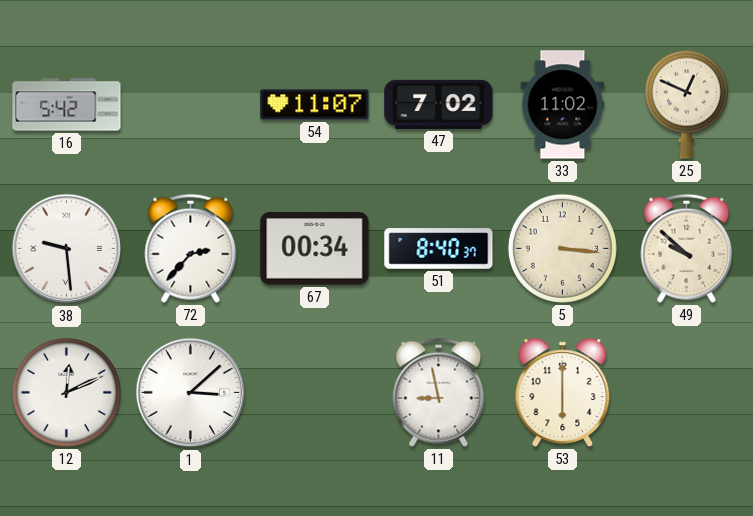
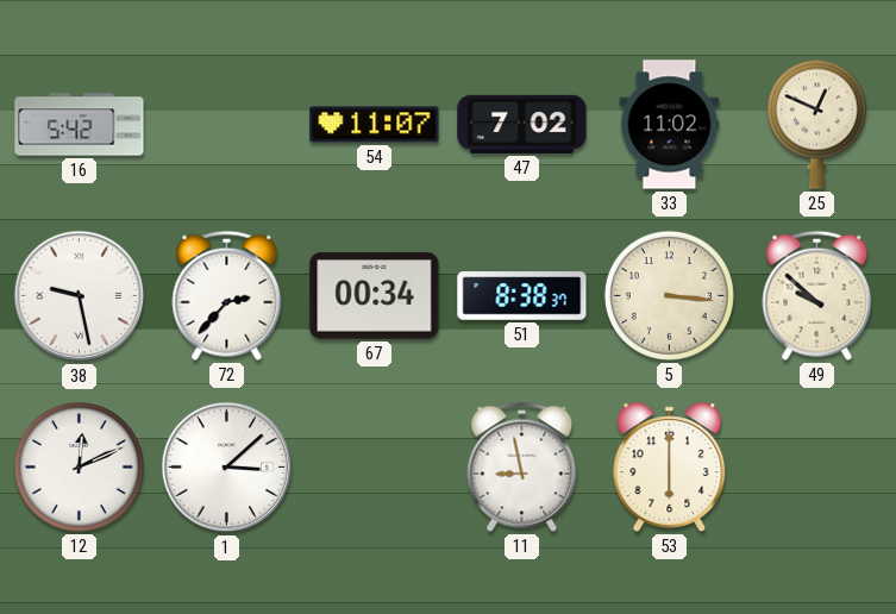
38: 9:29 -> 9:28 (80, 296)
51: 8:40 -> 8:38 (522, 296)
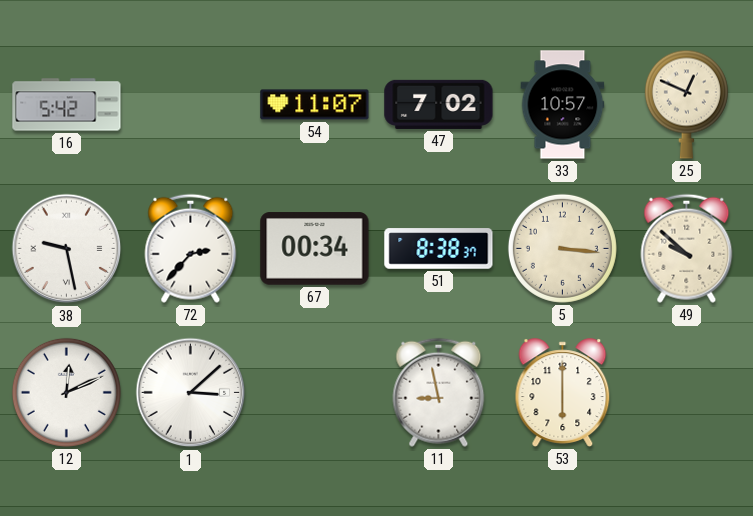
33: 11:02 -> 10:57 (563, 105)
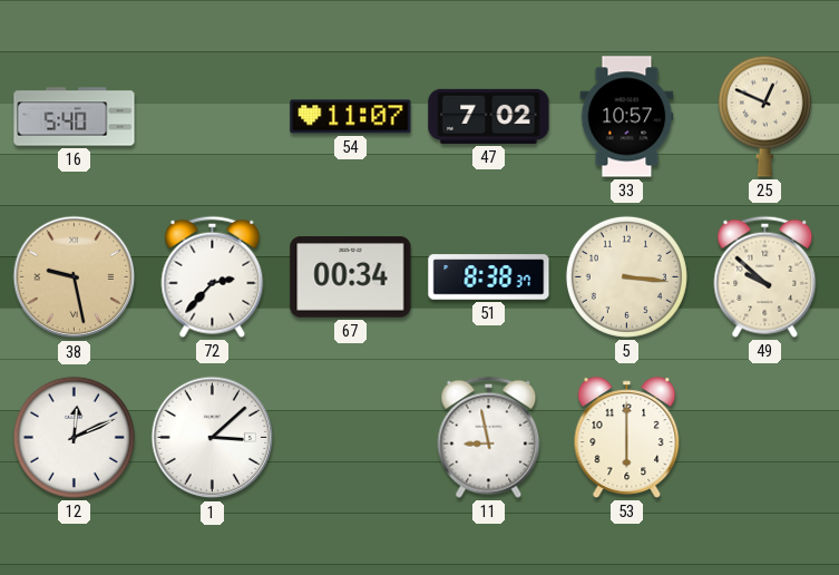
16: 5:42 -> 5:40 (75, 117)
38 dial: white -> champagne (75, 277)
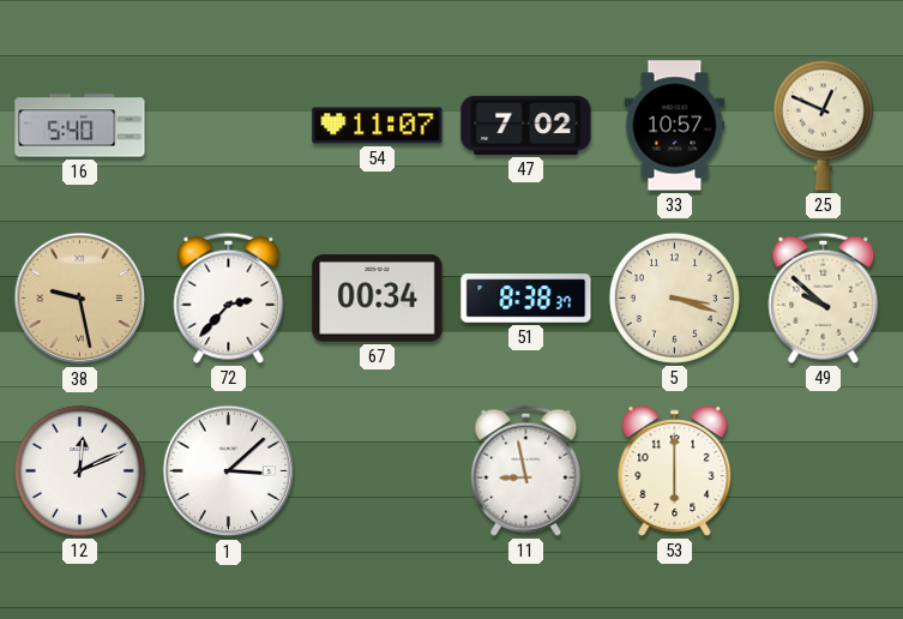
5: 3:16 -> 3:18 (674, 298)
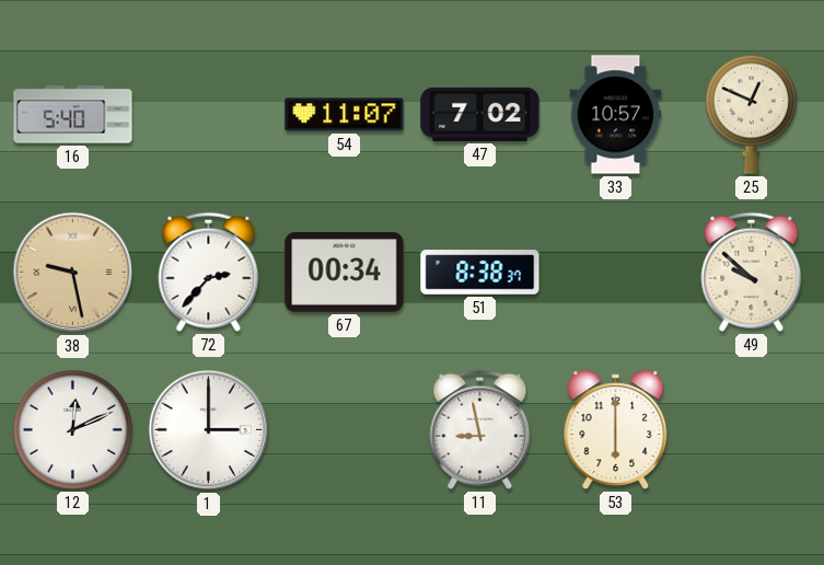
5: 3:18 -> none (674, 298)
1: 3:08 -> 3:00 (209, 430)
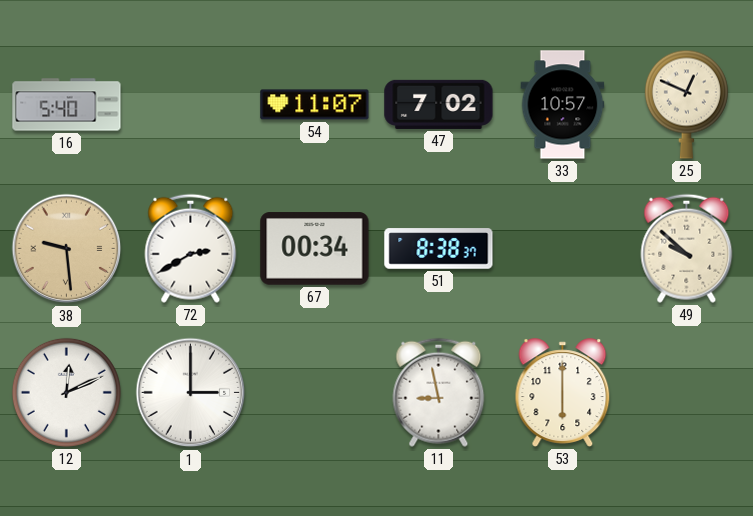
38: 9:28 -> 9:29 (67, 249)
72: 2:37 -> 2:40 (191, 248)
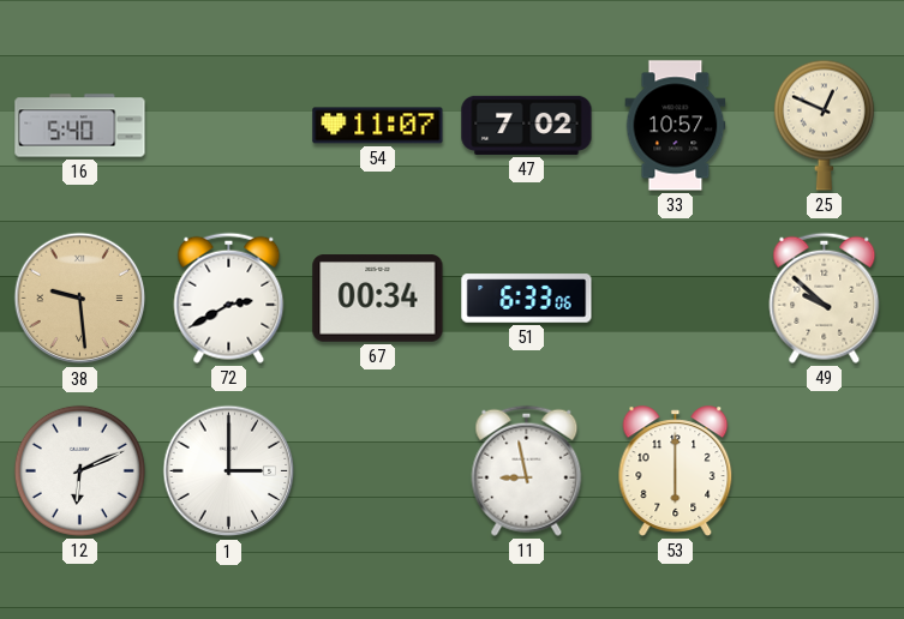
51: 8:38 -> 6:33 (527, 299)
12: 12:11 -> 6:11 (79, 470)
